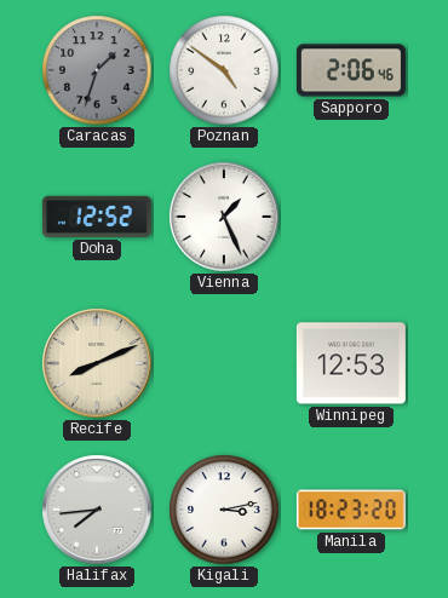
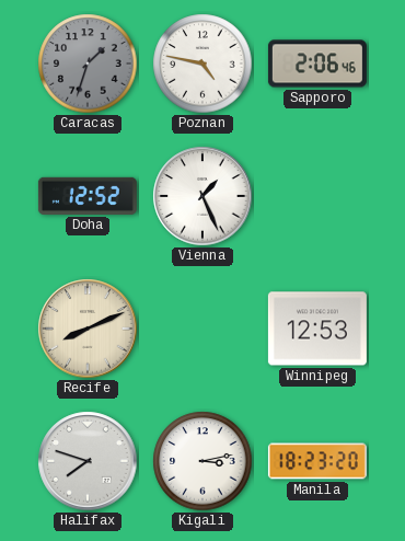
Poznan: 4:51 -> 4:47 (202, 64)
Halifax: 7:44 -> 7:48 (88, 461)
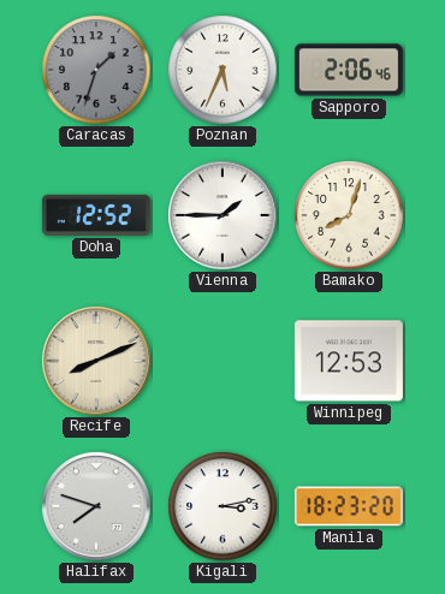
Poznan: 4:47 -> 5:34 (222, 70)
Vienna: 1:26 -> 1:45 (222, 215)
Bamako: none -> 8:03 (349, 215)
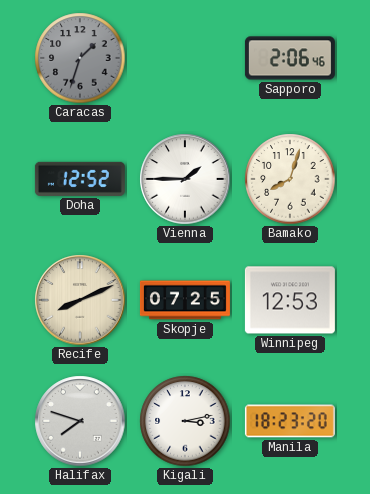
Poznan: 5:34 -> none (222, 70)
Skopje: none -> 07:25 (185, 300)
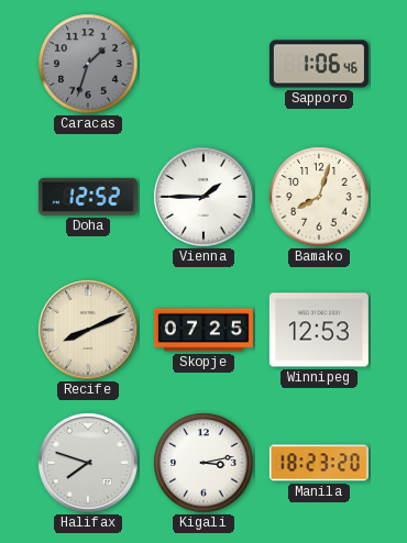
Sapporo: 2:06 -> 1:06 (319, 64)
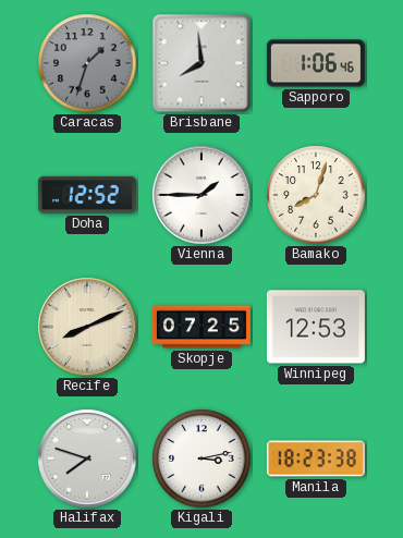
Brisbane: none -> 7:59 (201, 63)
Manila: 18:23:20 -> 18:23:38 (316, 458)
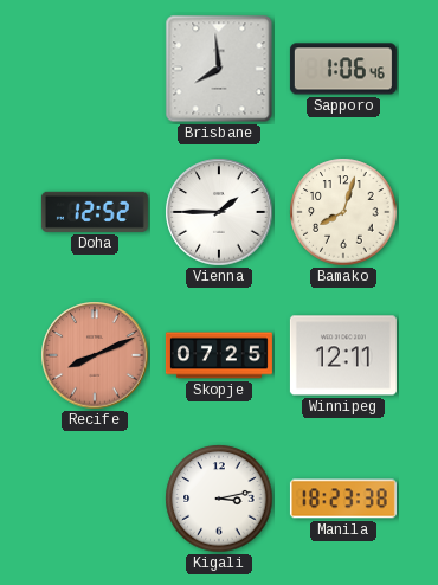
Caracas: 1:33 -> none (87, 63)
Recife dial: cream -> salmon (95, 355)
Winnipeg: 12:53 -> 12:11 (343, 355)
Halifax: 7:48 -> none (87, 458)
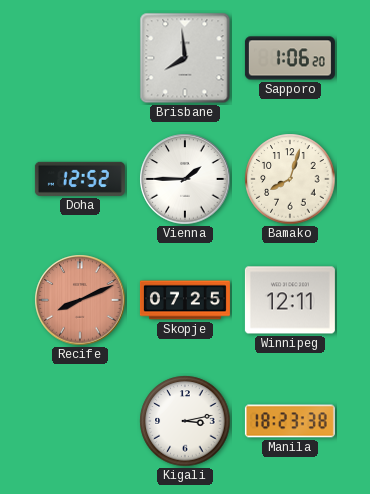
Sapporo: 1:06:46 -> 1:06:20 (290, 58)
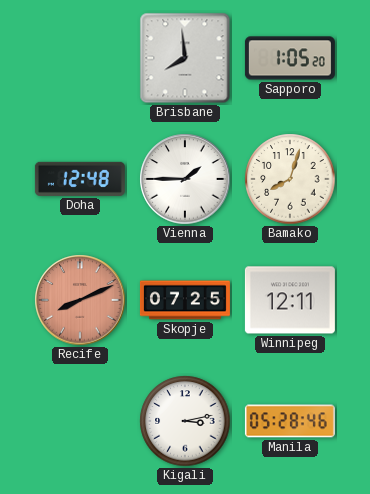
Sapporo: 1:06 -> 1:05 (290, 58)
Doha: 12:52 -> 12:48 (80, 179)
Manila: 18:23 -> 05:28 (290, 421)
